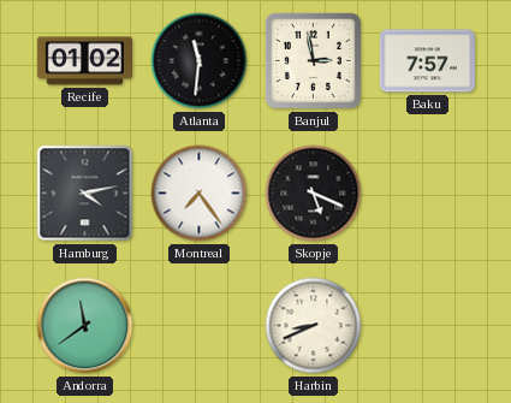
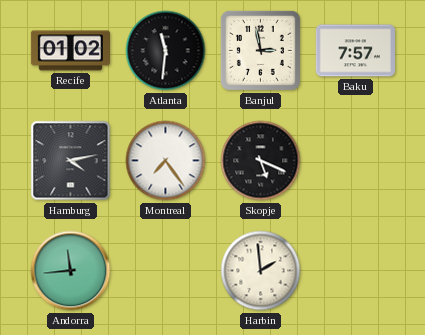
Andorra: 11:39 -> 11:44 (71, 271)
Harbin: 8:41 -> 1:59 (261, 271)
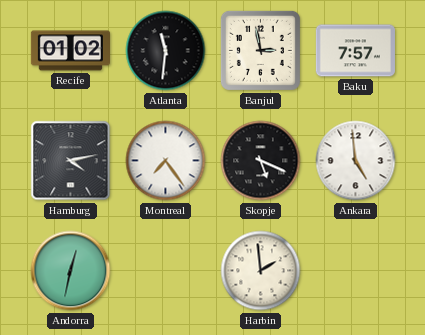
Ankara: none -> 4:59 (356, 161)
Andorra: 11:44 -> 12:32 (71, 271)
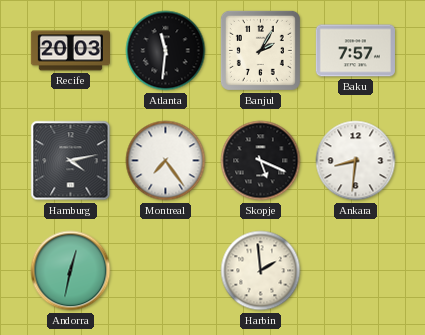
Recife: 01:02 -> 20:03 (70, 51)
Banjul: 2:58 -> 2:05 (260, 50)
Ankara: 4:59 -> 8:31 (356, 161)
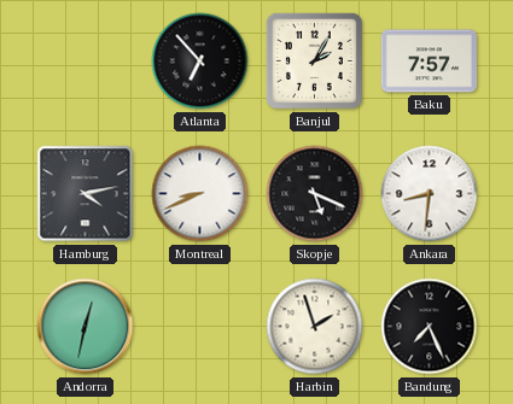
Recife: 20:03 -> none (70, 51)
Atlanta: 11:31 -> 6:53 (200, 62)
Montreal: 7:24 -> 8:41 (200, 194)
Harbin: 1:59 -> 1:57 (315, 327)
Bandung: none -> 7:26 (430, 327)
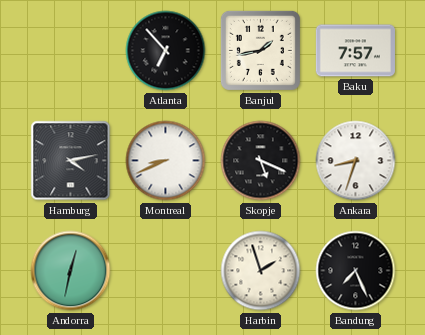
Banjul: 2:05 -> 1:43 (260, 50)
Ankara: 8:31 -> 8:33 (356, 161)
